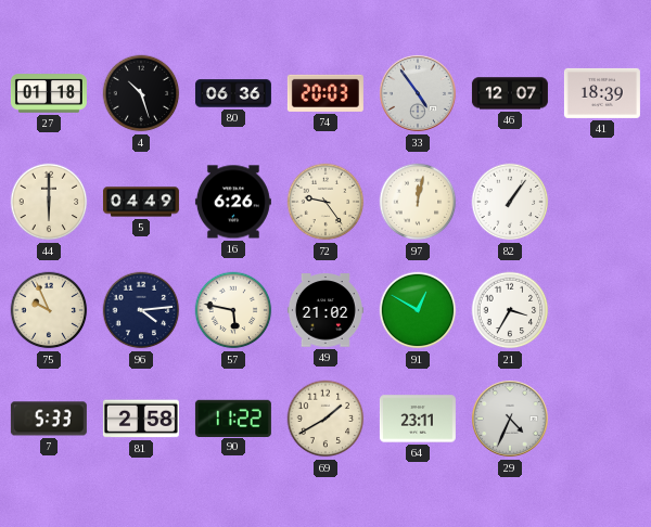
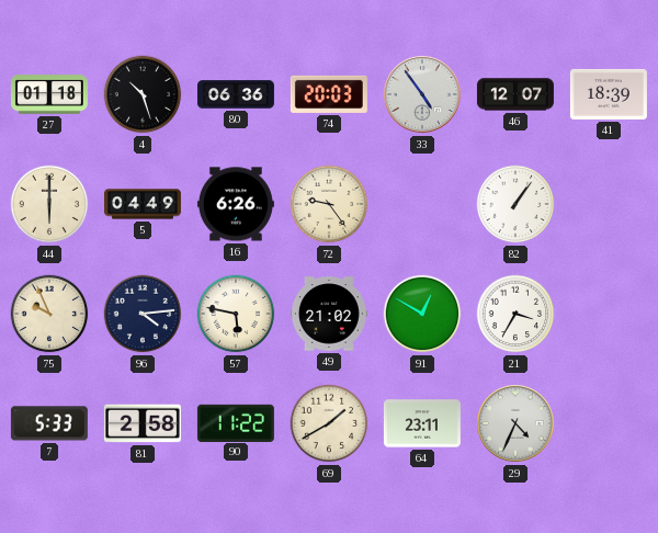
97: 12:02 -> none (418, 202)
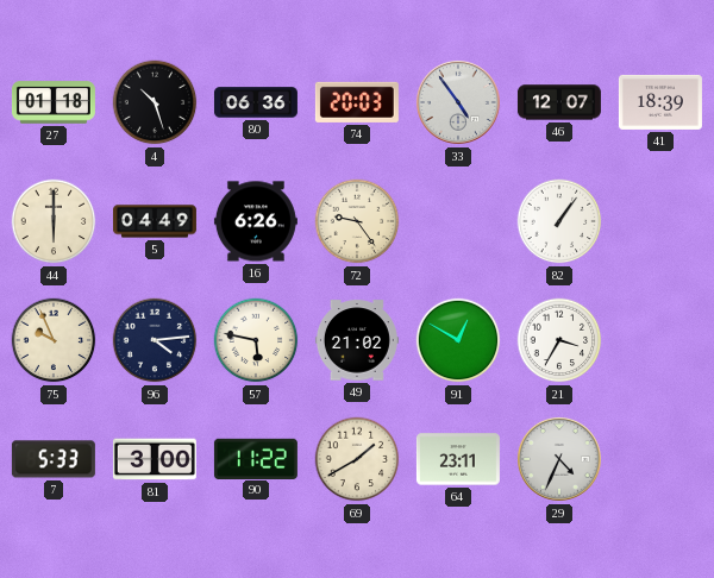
81: 2:58 -> 3:00 (155, 459)
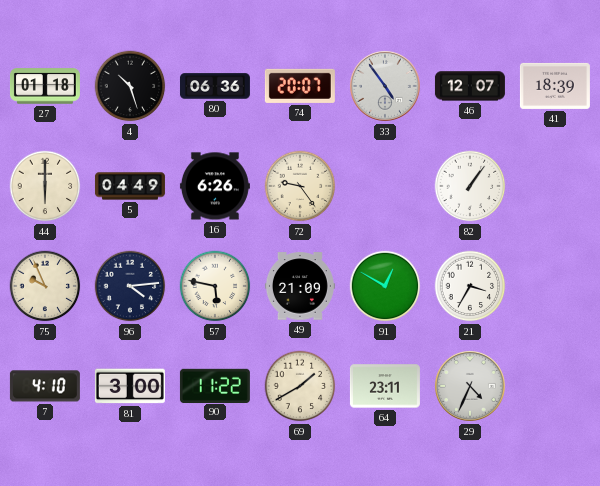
74: 20:03 -> 20:07 (300, 86)
49: 21:02 -> 21:09 (300, 286)
7: 5:33 -> 4:10 (45, 386)
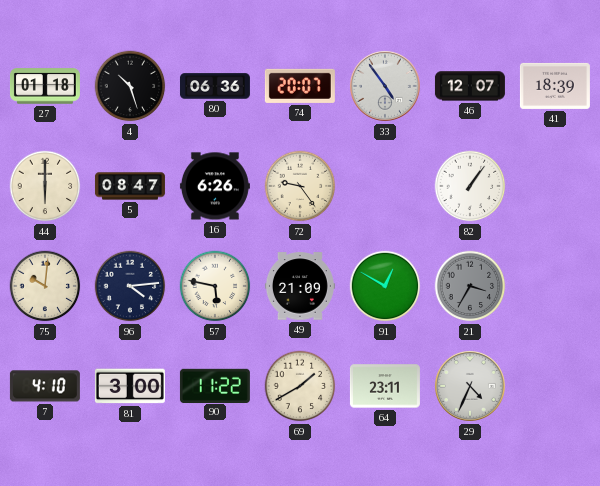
5: 04:49 -> 08:47 (130, 186)
75: 9:56 -> 10:01 (45, 286)
21 dial: white -> grey (470, 286)
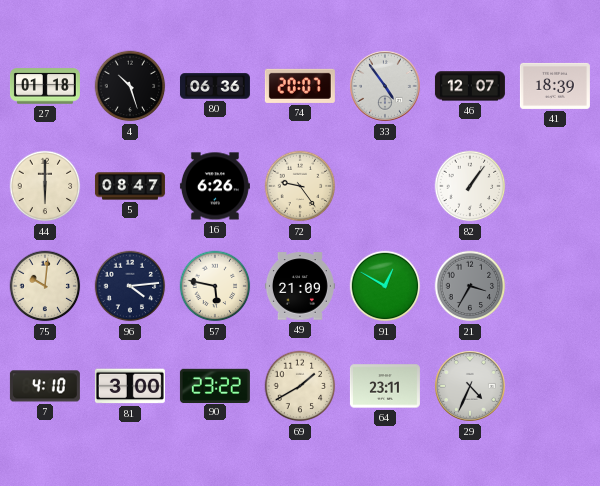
90: 11:22 -> 23:22 (215, 385)
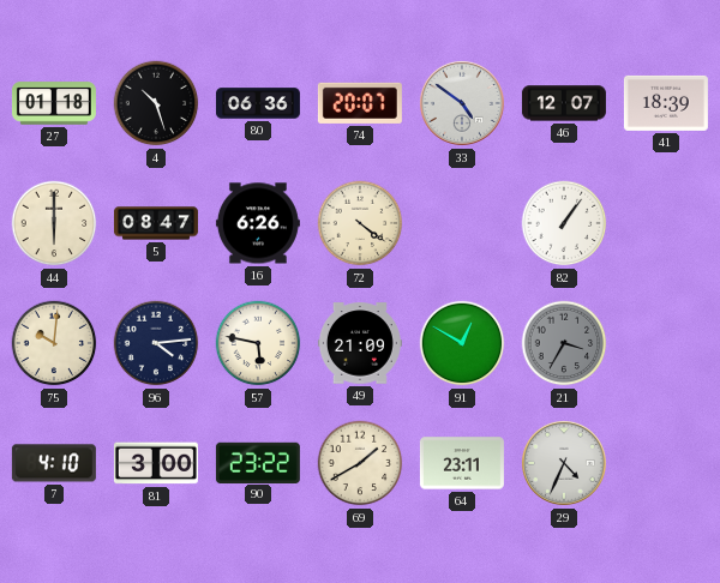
33: 4:54 -> 4:51 (462, 103)
72: 9:24 -> 4:21 (360, 223)
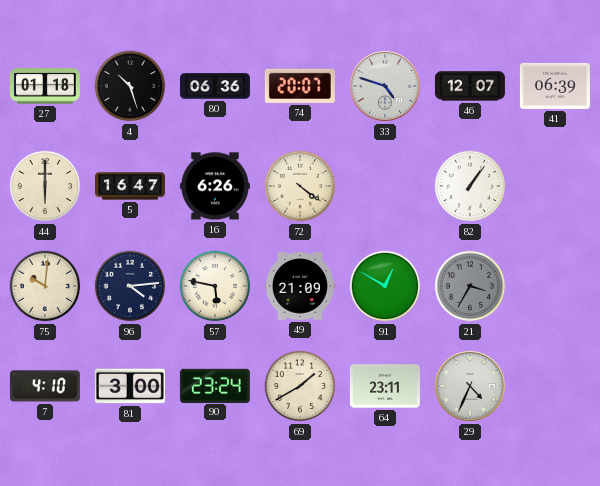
33: 4:51 -> 4:48 (385, 86)
41: 18:39 -> 06:39 (555, 86)
5: 08:47 -> 16:47 (130, 186)
90: 23:22 -> 23:24 (215, 385)
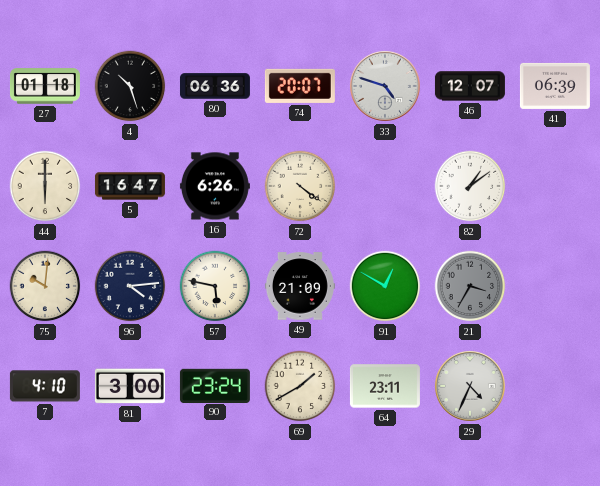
82: 1:06 -> 1:09 (470, 186)
